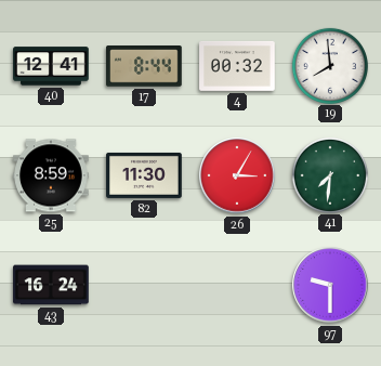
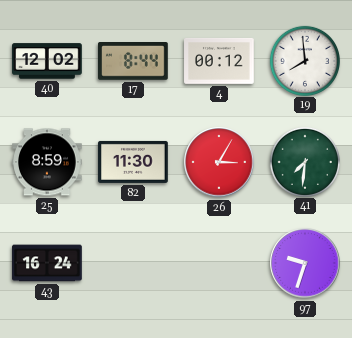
40: 12:41 -> 12:02 (47, 61)
4: 00:32 -> 00:12 (219, 61)
97: 9:30 -> 9:33 (305, 263)
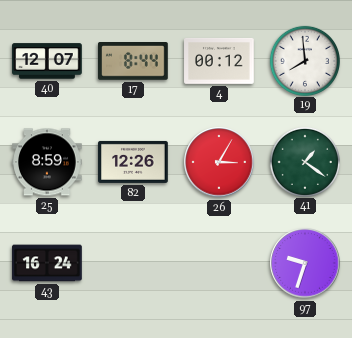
40: 12:02 -> 12:07 (47, 61)
82: 11:30 -> 12:26 (133, 162)
41: 7:31 -> 1:21 (304, 161)
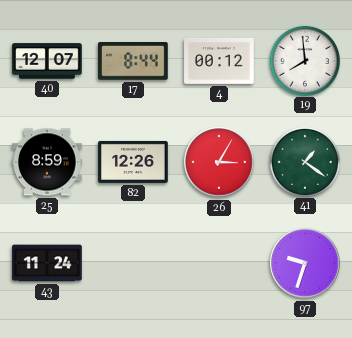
43: 16:24 -> 11:24 (47, 263)
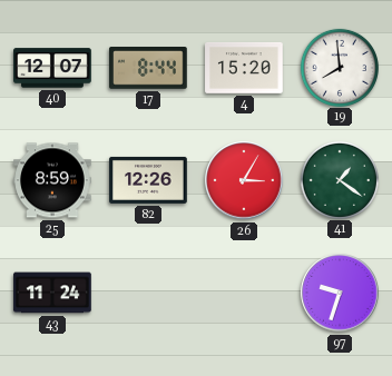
4: 00:12 -> 15:20 (244, 68)
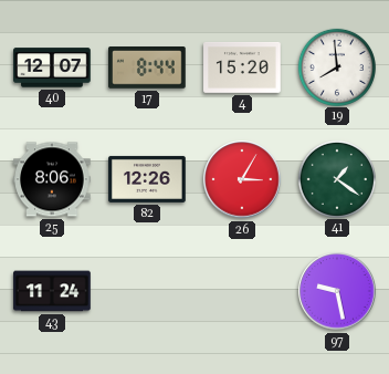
25: 8:59 -> 8:06 (52, 179)
97: 9:33 -> 9:28 (337, 291)
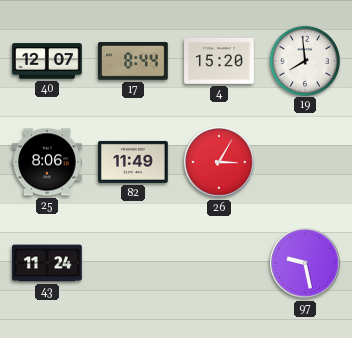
82: 12:26 -> 11:49 (133, 162)
41: 1:21 -> none (336, 178)
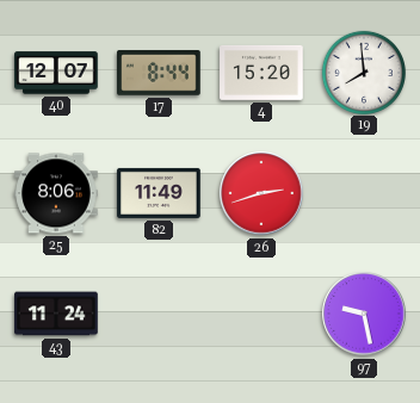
26: 3:05 -> 2:42 (261, 193)
